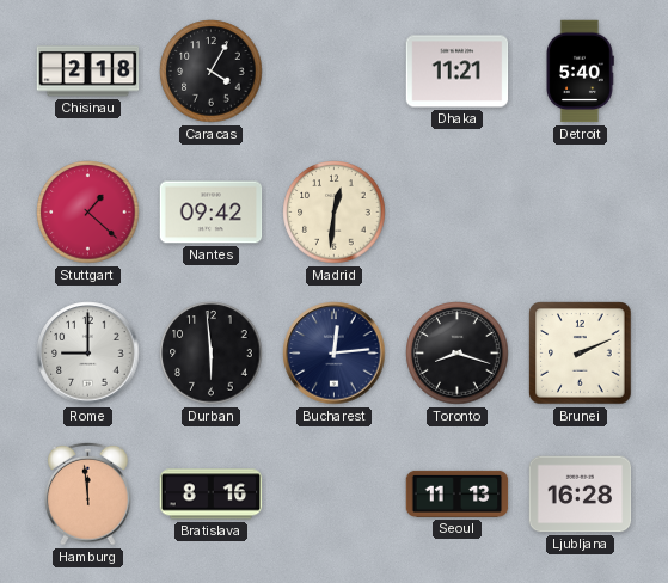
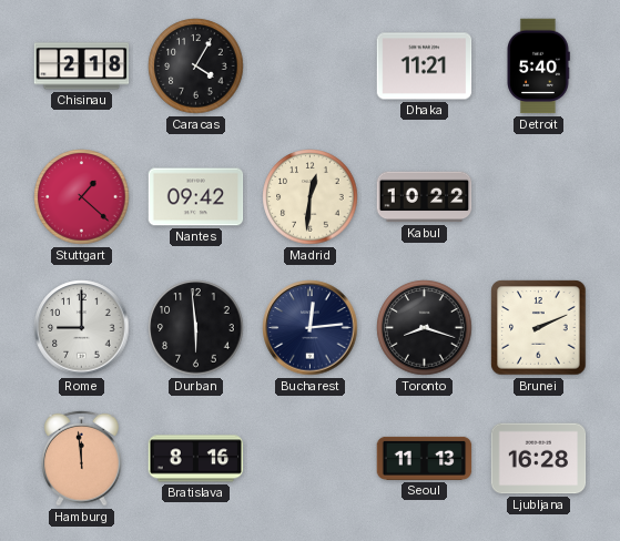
Kabul: none -> 10:22 (425, 197)
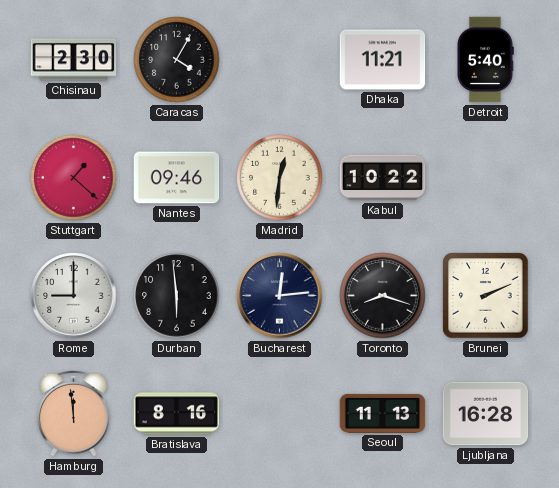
Chisinau: 2:18 -> 2:30 (74, 60)
Nantes: 09:42 -> 09:46 (177, 178)
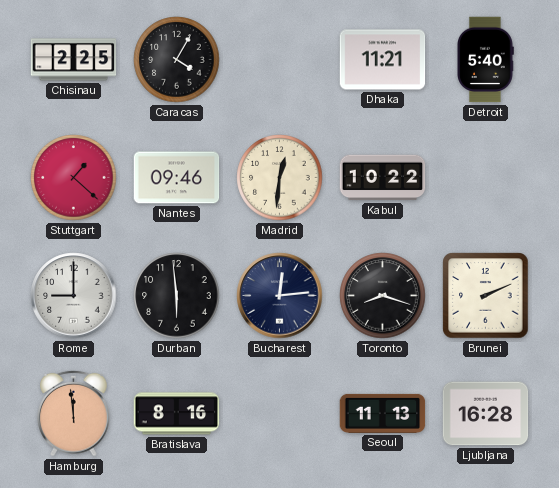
Chisinau: 2:30 -> 2:25 (74, 60)
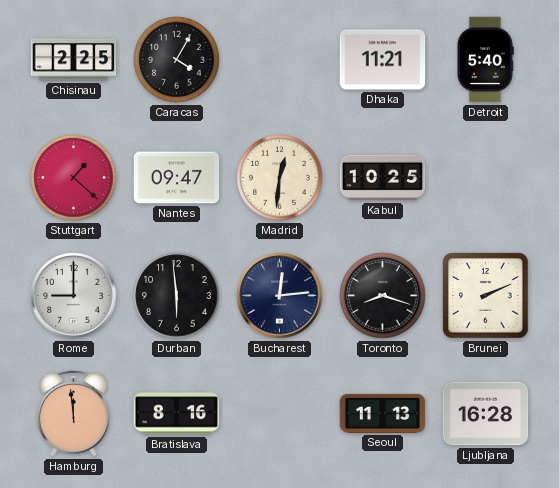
Nantes: 09:46 -> 09:47 (177, 178)
Kabul: 10:22 -> 10:25 (383, 178)
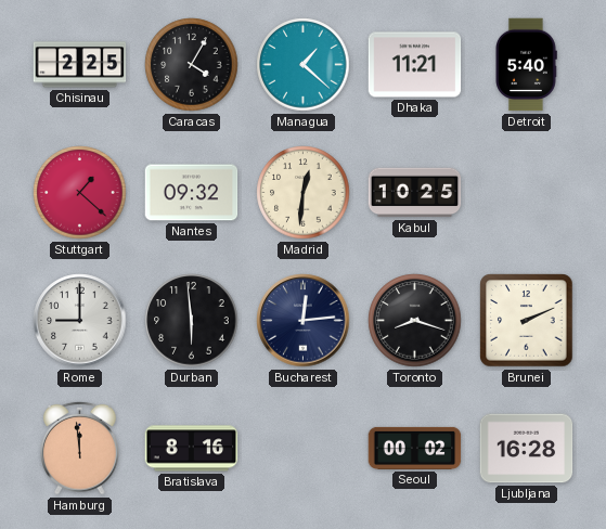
Managua: none -> 1:22 (304, 65)
Nantes: 09:47 -> 09:32 (192, 193)
Seoul: 11:13 -> 00:02 (415, 448)
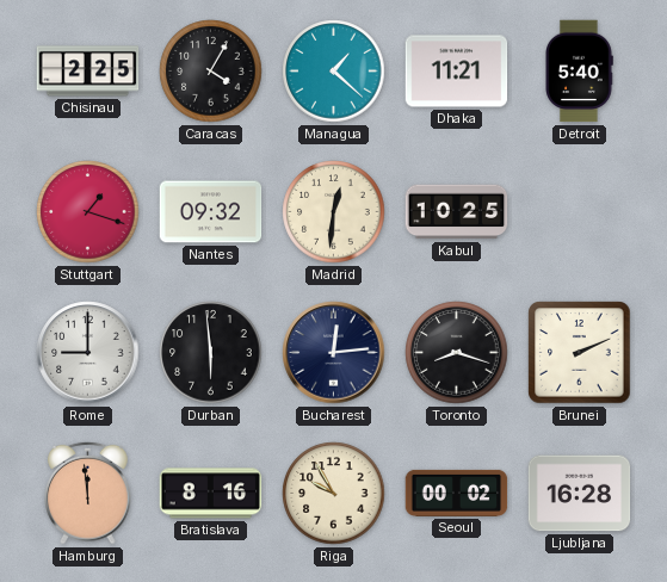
Stuttgart: 1:22 -> 1:18 (88, 212)
Riga: none -> 9:55 (334, 494)
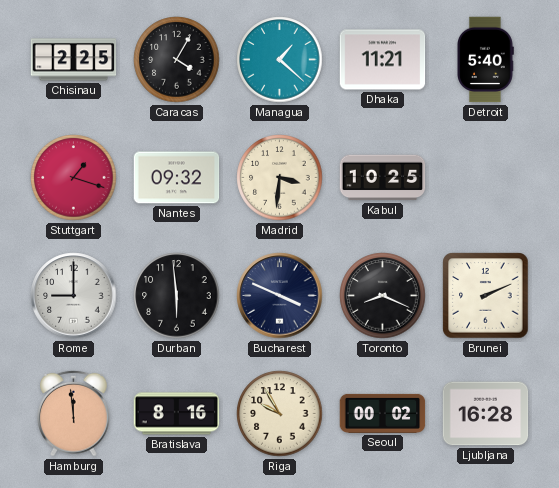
Madrid: 12:31 -> 3:31 (280, 178)
Bucharest: 12:14 -> 3:49 (280, 296)
Toronto: 8:18 -> 8:19 (383, 296)
